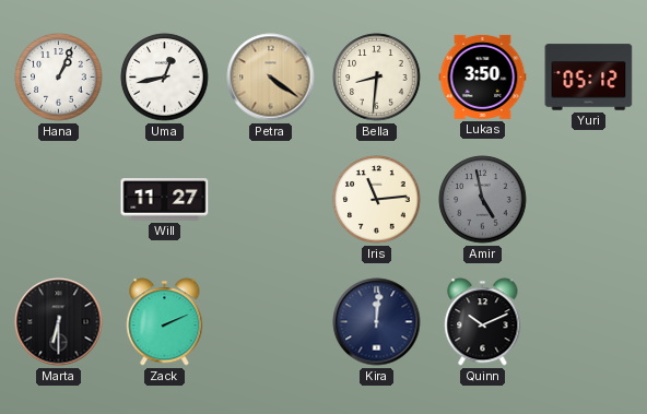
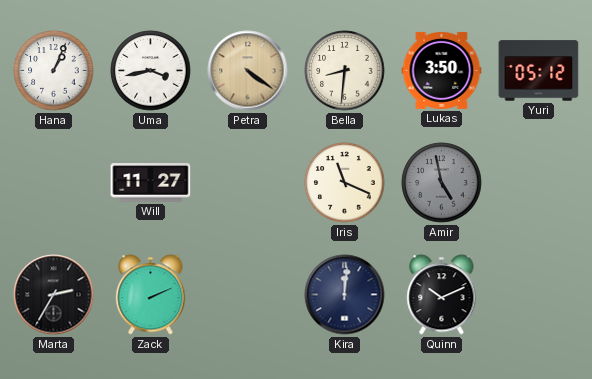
Uma: 12:43 -> 3:43 (151, 71)
Iris: 11:14 -> 11:19 (345, 183)
Marta: 6:30 -> 2:35 (54, 295)
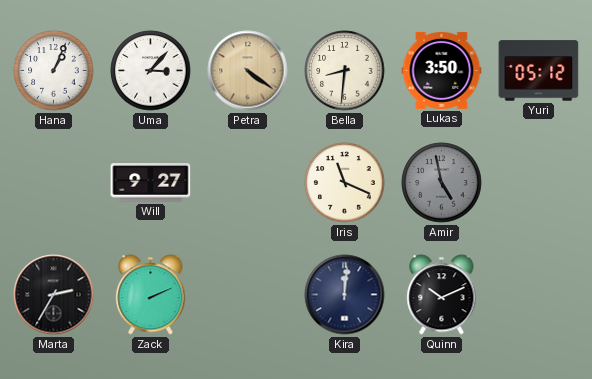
Uma: 3:43 -> 3:07 (151, 71)
Will: 11:27 -> 9:27 (151, 183)
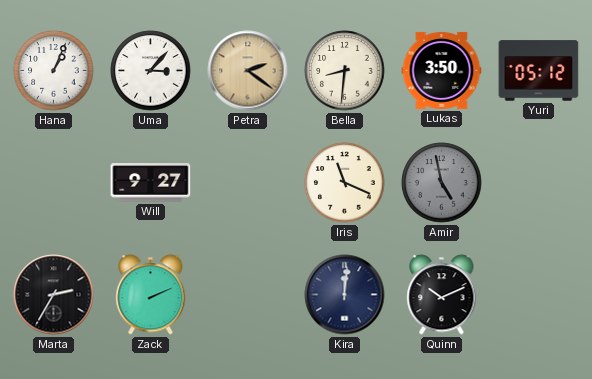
Petra: 4:21 -> 2:21 (248, 71)
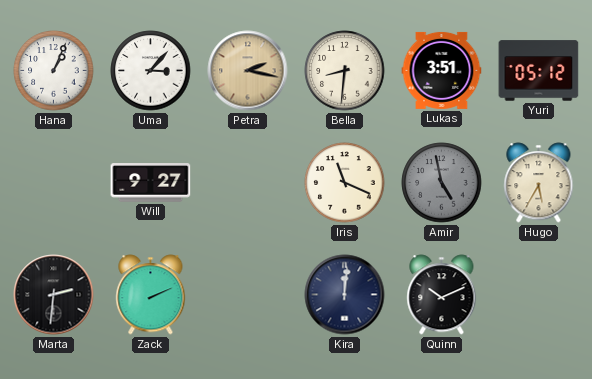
Petra: 2:21 -> 2:17 (248, 71)
Lukas: 3:50 -> 3:51 (442, 70)
Hugo: none -> 5:35 (539, 183)
Marta: 2:35 -> 2:31 (54, 295)
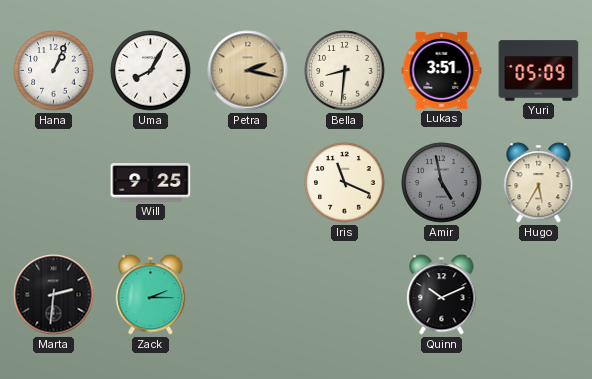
Uma: 3:07 -> 8:05 (151, 71)
Yuri: 05:12 -> 05:09 (539, 71)
Will: 9:27 -> 9:25 (151, 183)
Zack: 2:11 -> 2:15 (151, 295)
Kira: 12:01 -> none (345, 295)
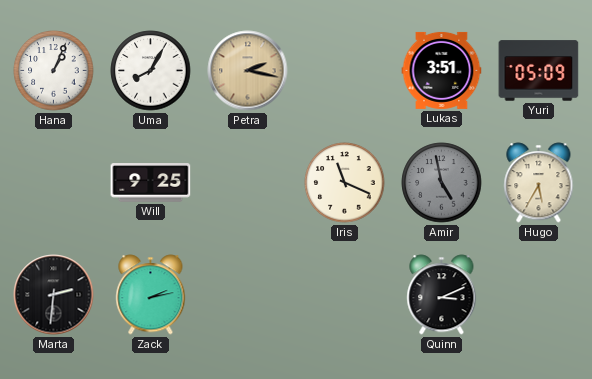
Bella: 8:31 -> none (345, 71)
Zack: 2:15 -> 2:13 (151, 295)
Quinn: 10:11 -> 3:11 (442, 295)
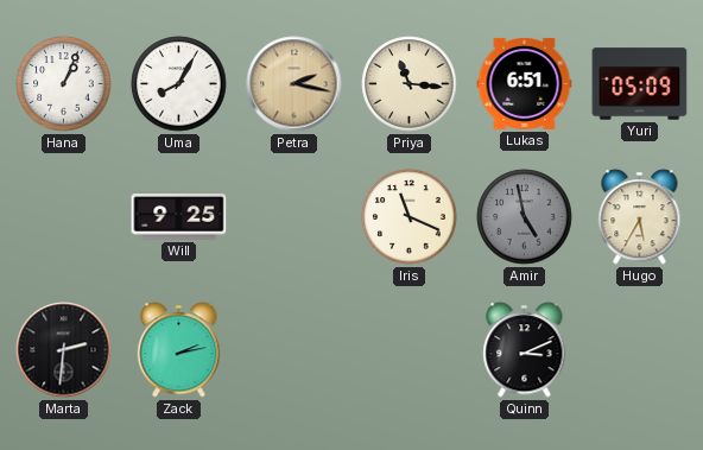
Priya: none -> 11:16 (410, 84)
Lukas: 3:51 -> 6:51 (525, 83)
